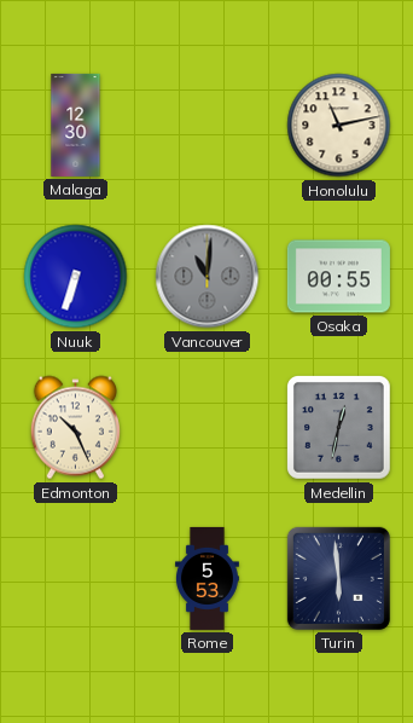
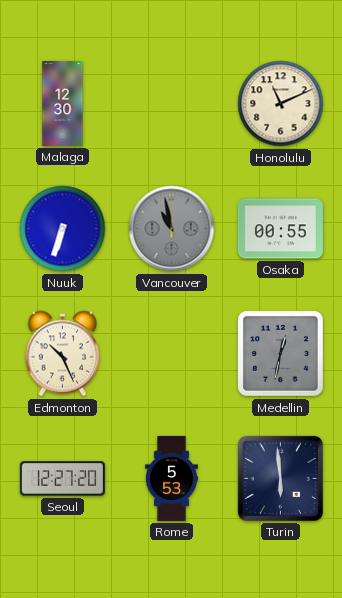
Honolulu: 11:13 -> 11:11 (281, 104)
Vancouver: 11:01 -> 10:58 (172, 229)
Seoul: none -> 12:27 (62, 479)
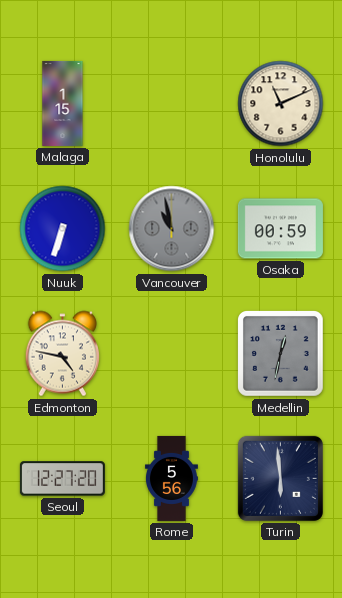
Malaga: 12:30 -> 1:15 (63, 103)
Osaka: 00:55 -> 00:59 (280, 229)
Edmonton: 10:26 -> 4:47 (62, 354)
Rome: 5:53 -> 5:56 (171, 478)
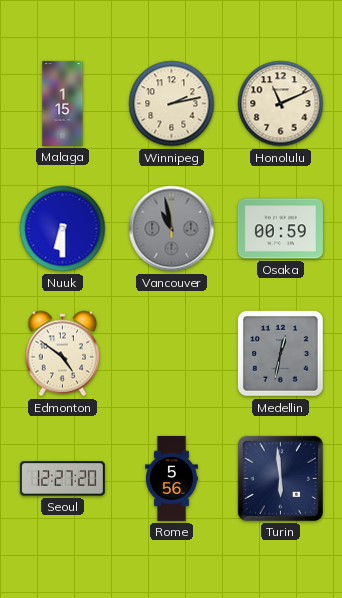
Winnipeg: none -> 2:13 (172, 104)
Nuuk: 6:33 -> 6:30 (63, 229)
Edmonton: 4:47 -> 4:51 (62, 354)
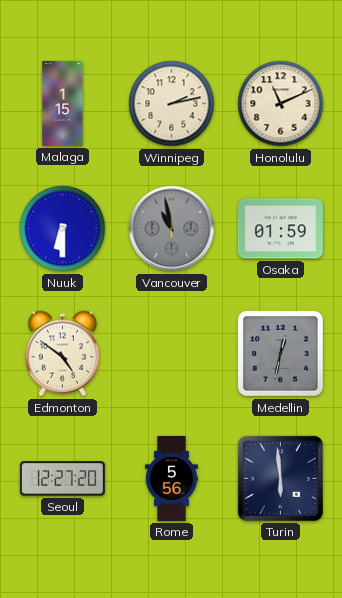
Osaka: 00:59 -> 01:59 (280, 229)
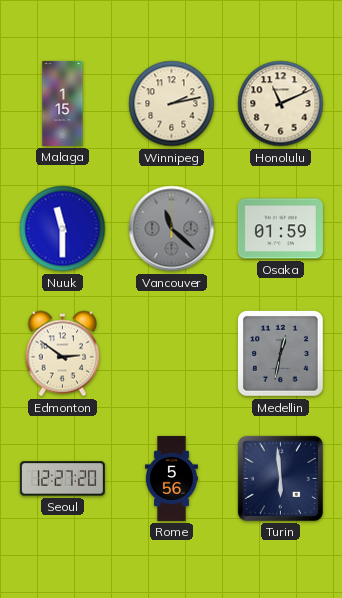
Nuuk: 6:30 -> 11:30 (63, 229)
Vancouver: 10:58 -> 11:22 (172, 229)
Edmonton: 4:51 -> 2:51 (62, 354)
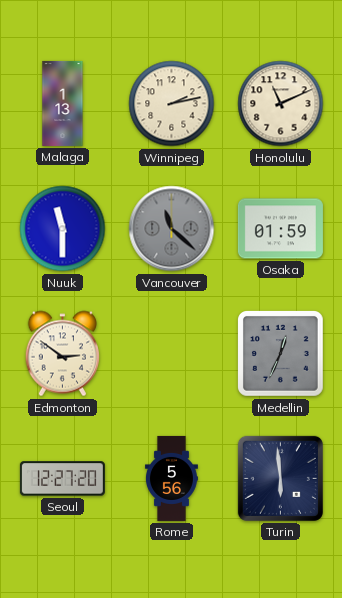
Malaga: 1:15 -> 1:13 (63, 103)
Medellin: 12:32 -> 12:34 (281, 354)
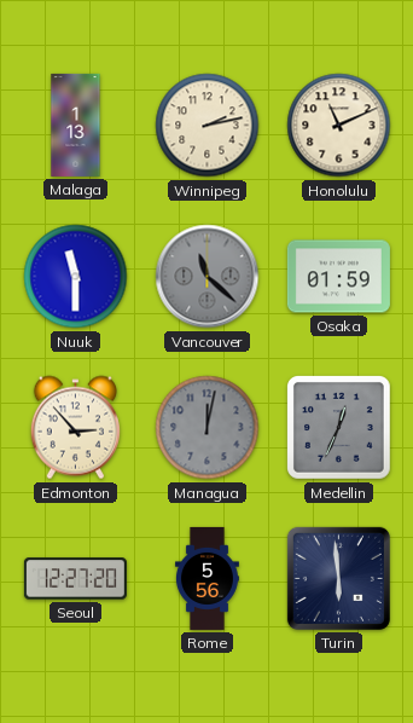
Edmonton: 2:51 -> 2:53 (75, 428)
Managua: none -> 12:02 (208, 428)
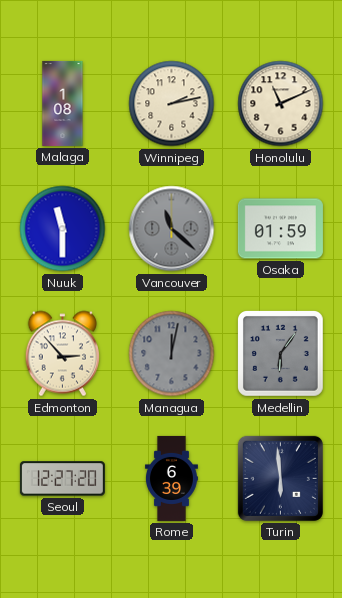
Malaga: 1:13 -> 1:08 (63, 103)
Medellin: 12:34 -> 6:06 (281, 354)
Rome: 5:56 -> 6:39 (171, 478)
